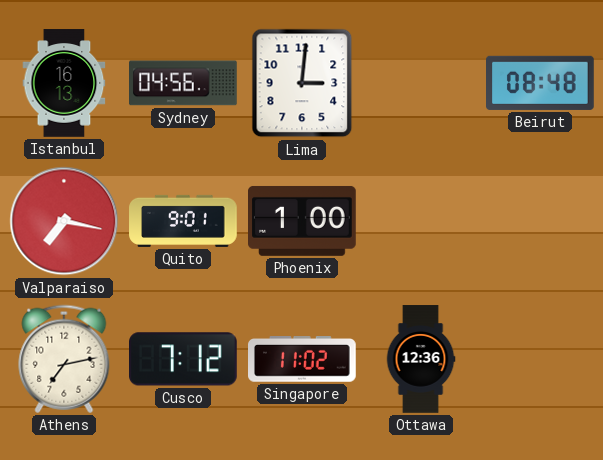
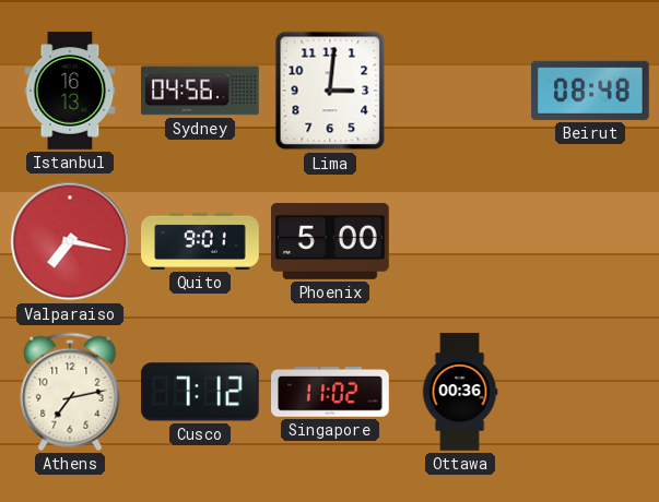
Phoenix: 1:00 -> 5:00 (331, 241)
Ottawa: 12:36 -> 00:36 (460, 392)
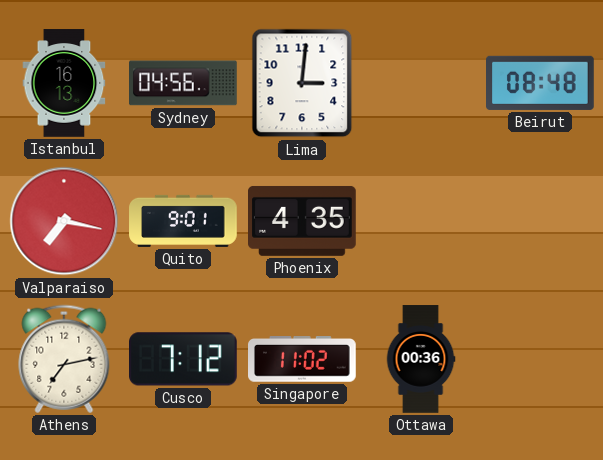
Phoenix: 5:00 -> 4:35 (303, 221)
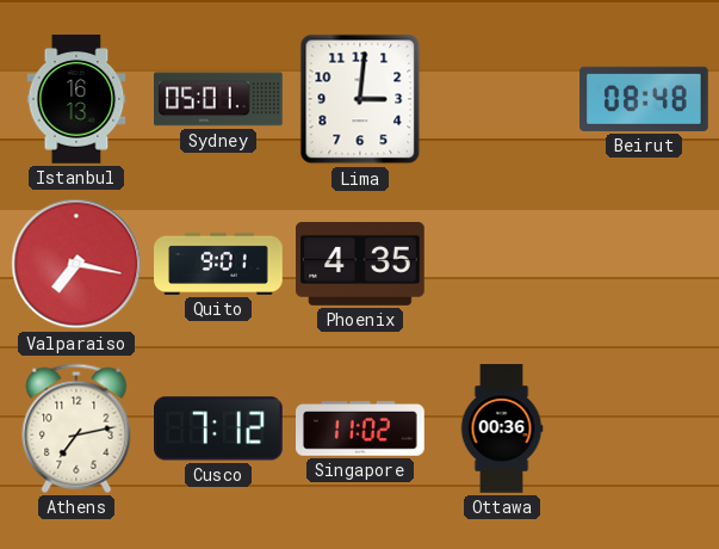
Sydney: 04:56 -> 05:01 (219, 99)
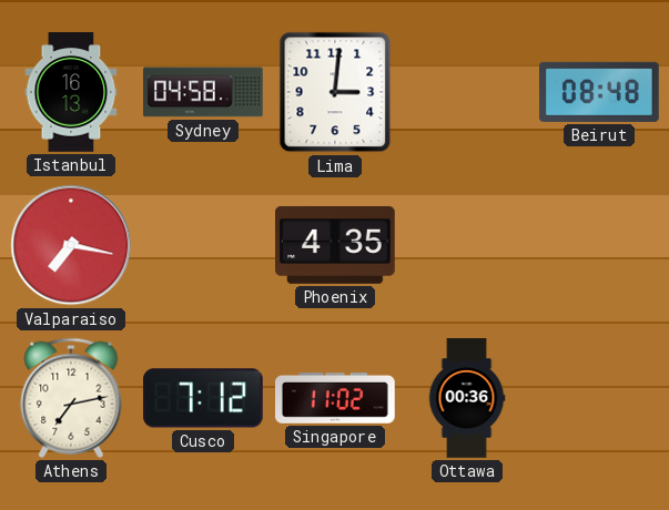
Sydney: 05:01 -> 04:58 (204, 92)
Quito: 9:01 -> none (218, 264)
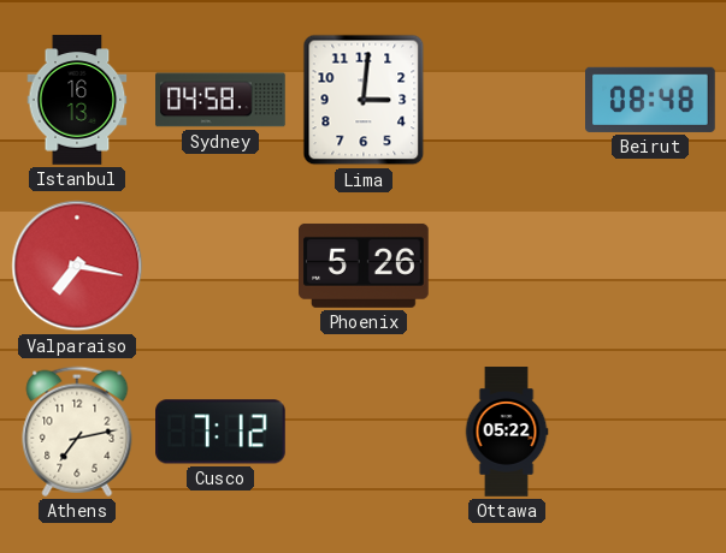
Phoenix: 4:35 -> 5:26 (365, 266)
Singapore: 11:02 -> none (336, 399)
Ottawa: 00:36 -> 05:22 (507, 432)
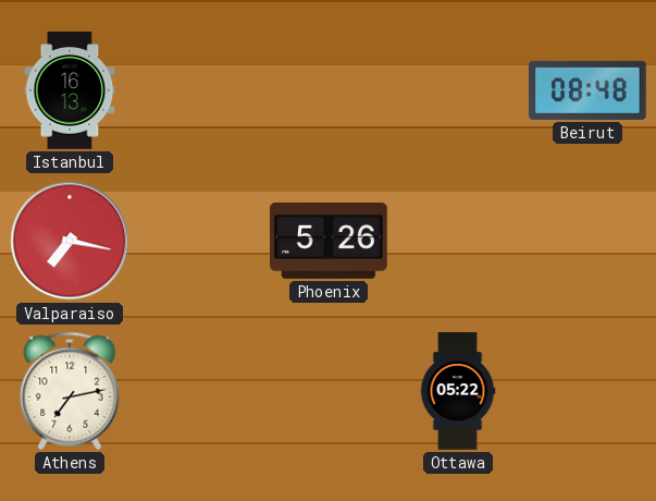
Sydney: 04:58 -> none (222, 100)
Lima: 3:01 -> none (364, 100)
Cusco: 7:12 -> none (222, 432)
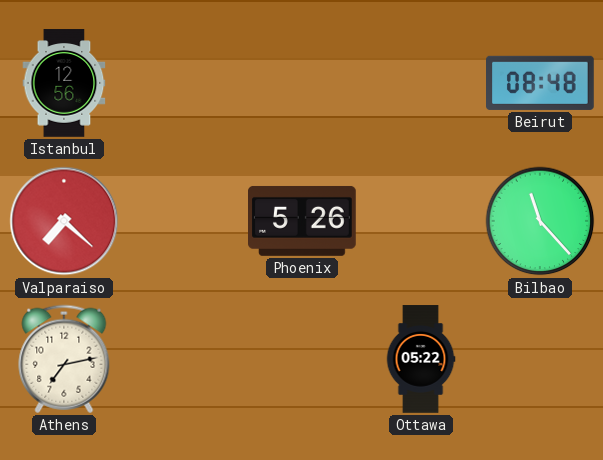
Istanbul: 16:13 -> 12:56 (64, 83)
Valparaiso: 7:17 -> 7:22 (64, 221)
Bilbao: none -> 11:23 (540, 221)
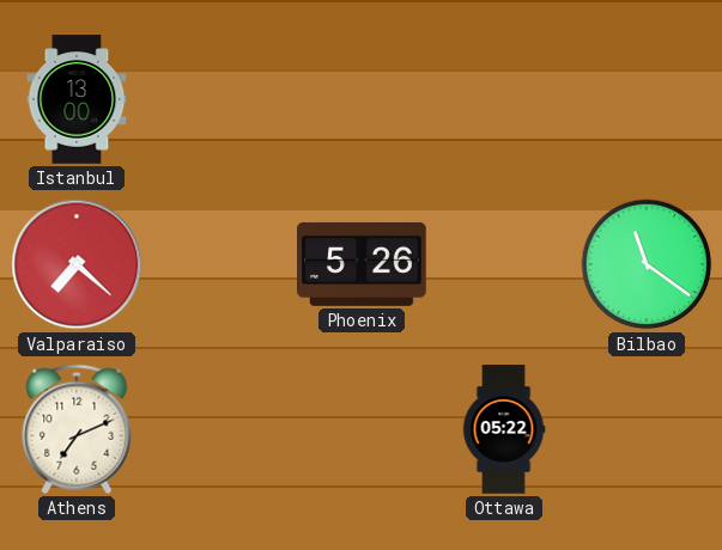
Istanbul: 12:56 -> 13:00 (77, 99)
Beirut: 08:48 -> none (541, 83)
Bilbao: 11:23 -> 11:21 (647, 264)
Athens: 7:13 -> 7:11 (77, 429)
